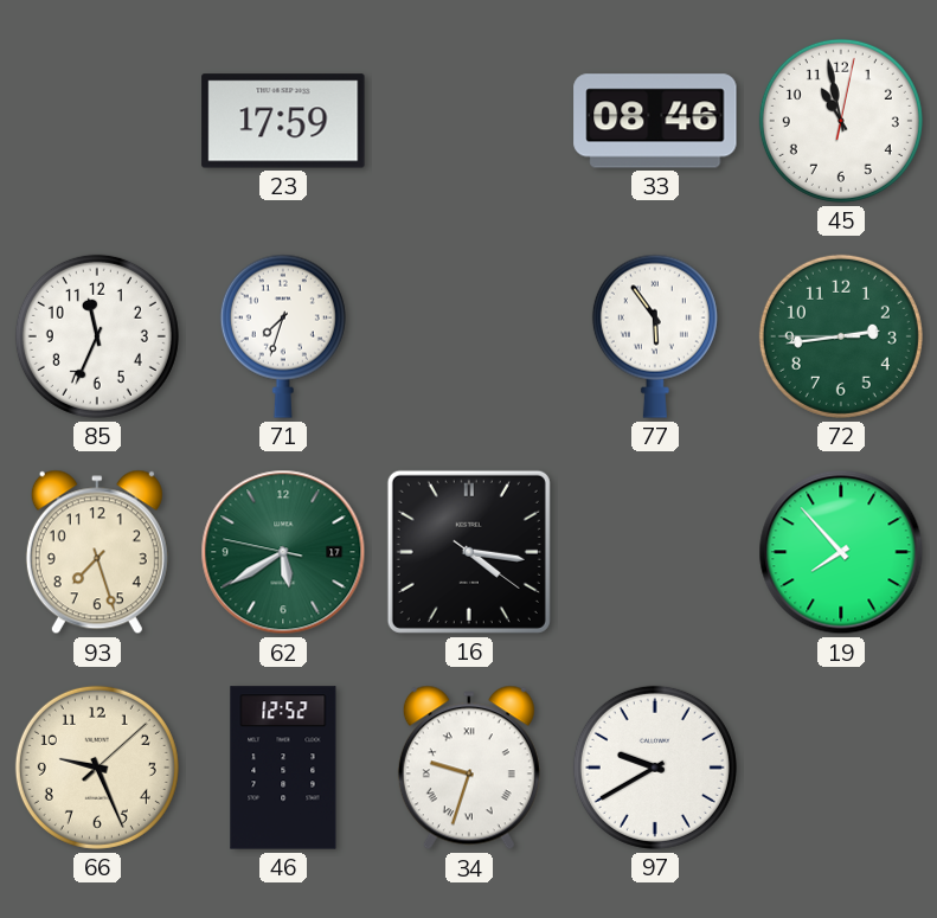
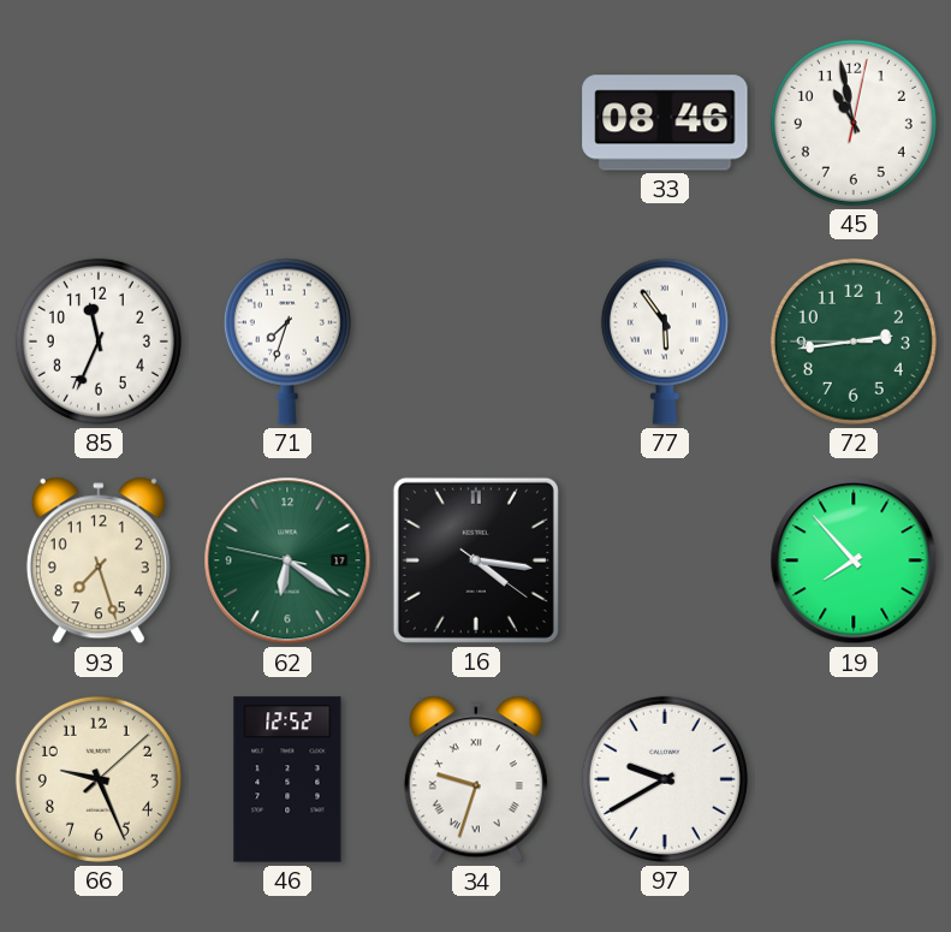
23: 17:59 -> none (283, 121)
62: 5:39 -> 6:20 (287, 560)
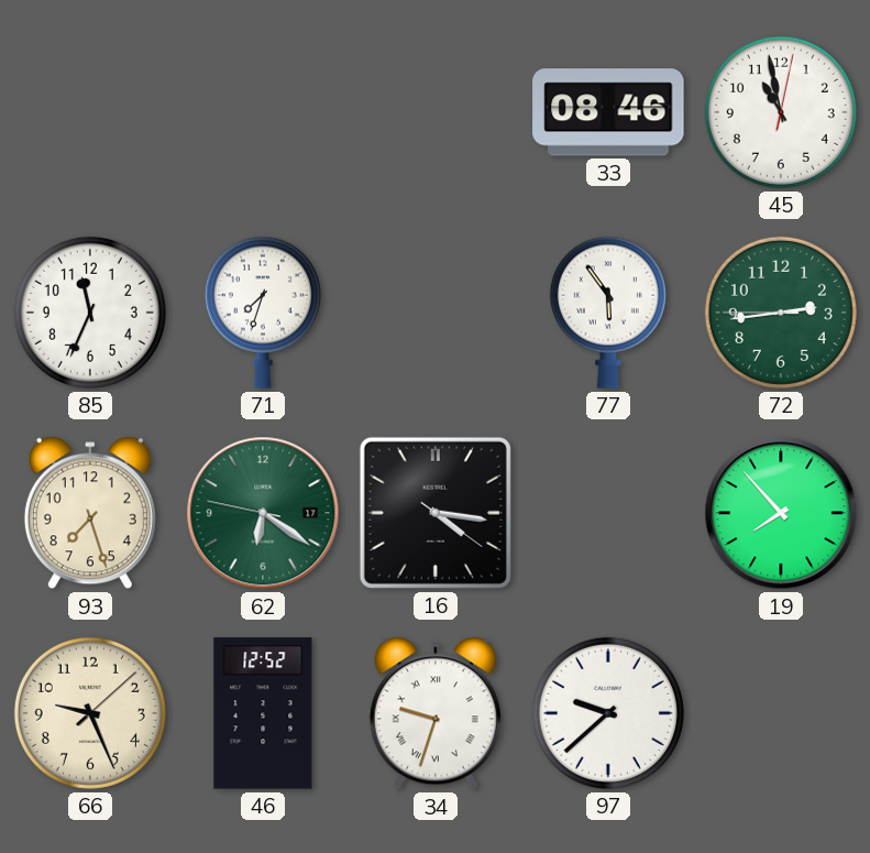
97: 9:40 -> 9:38 (608, 713)
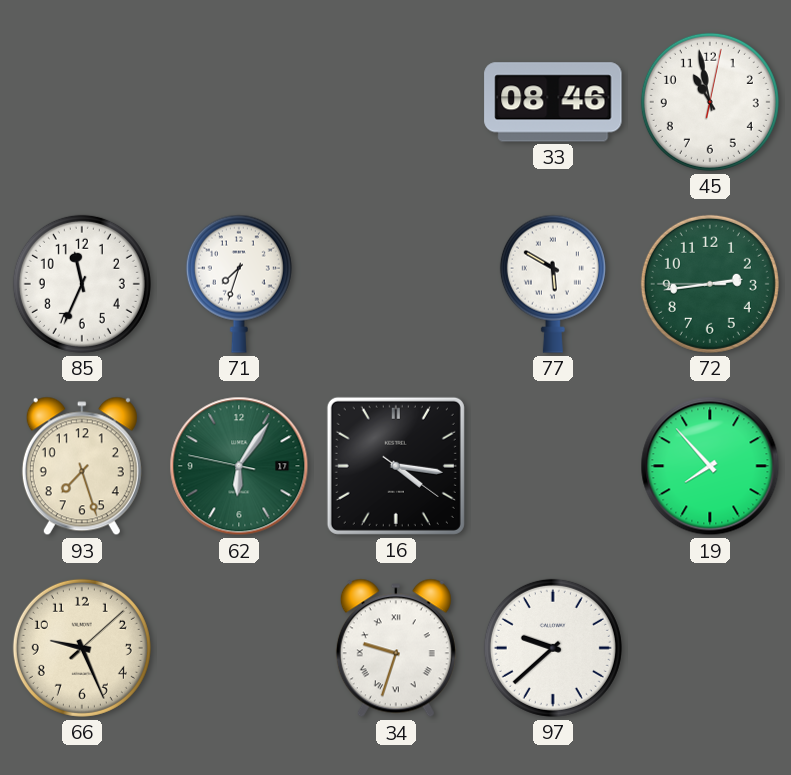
77: 5:54 -> 5:50 (553, 284)
62: 6:20 -> 6:05 (239, 466)
46: 12:52 -> none (263, 713)
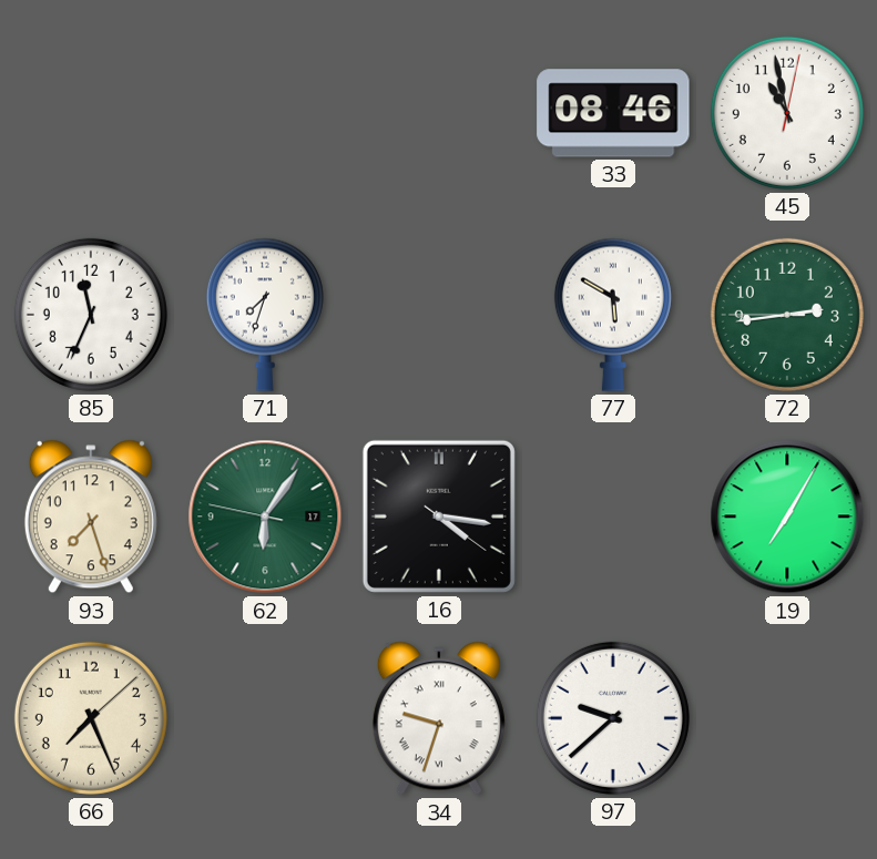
19: 7:53 -> 7:05 (787, 517)
66: 9:26 -> 7:26 (91, 718)
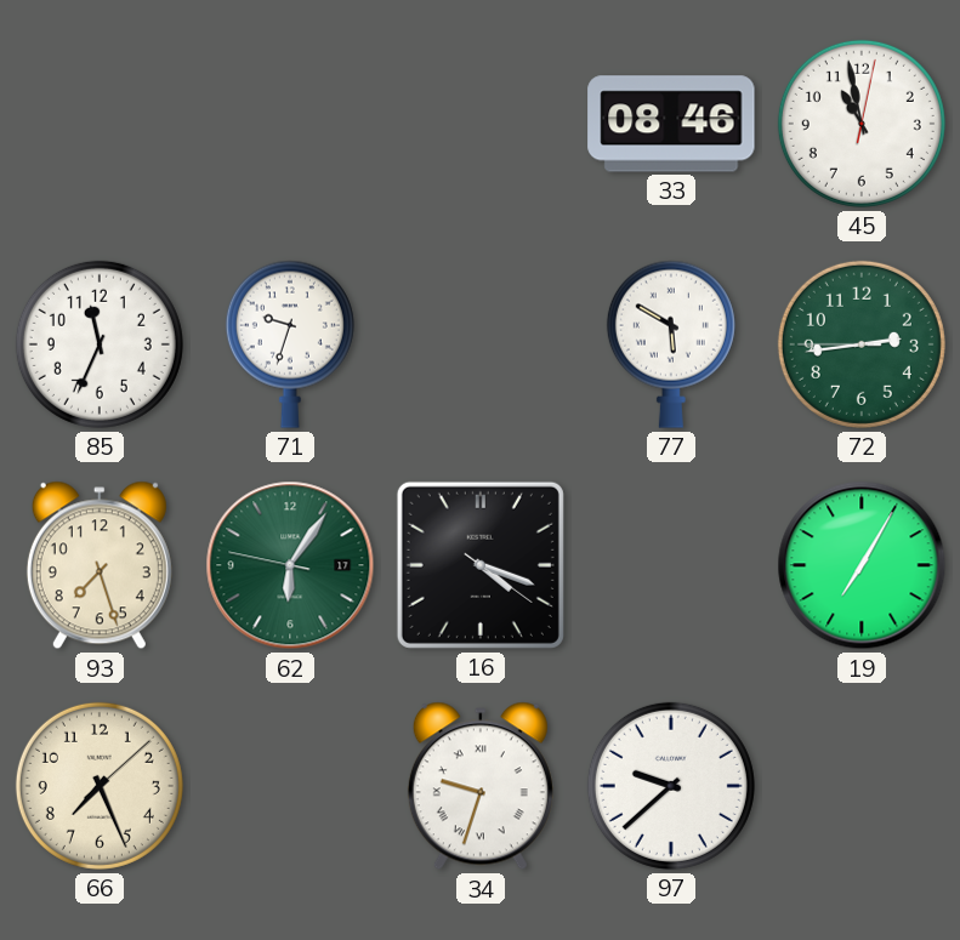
71: 7:33 -> 9:33 (290, 344)
16: 4:16 -> 4:18 (481, 565)
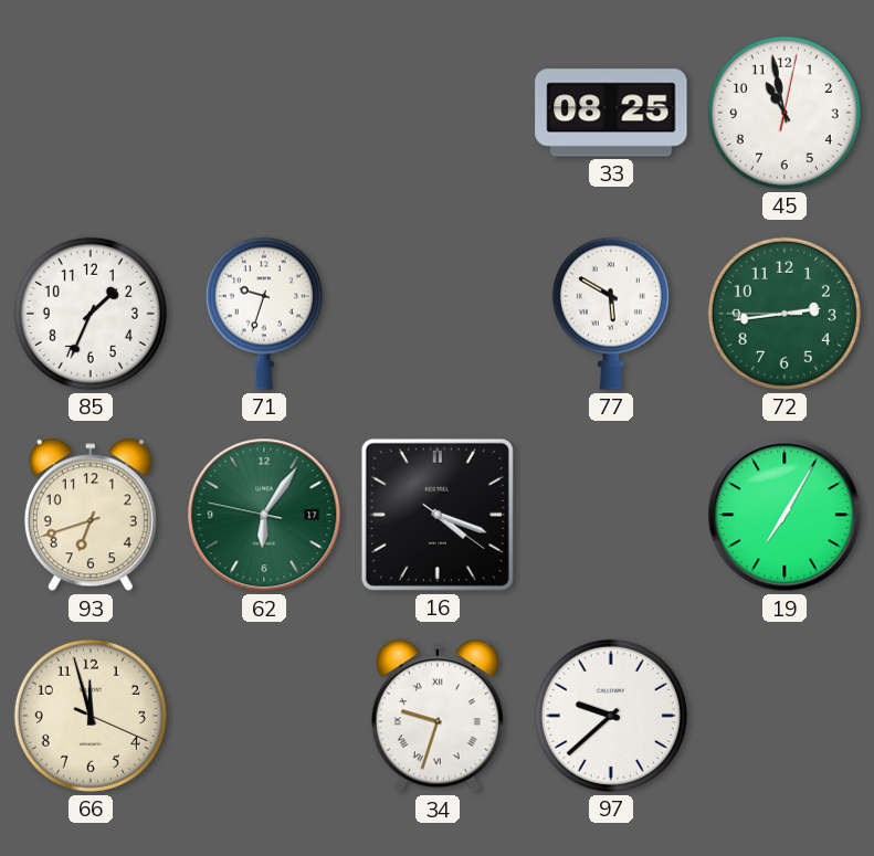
33: 08:46 -> 08:25 (611, 113)
85: 11:34 -> 1:34 (91, 314)
93: 7:27 -> 6:42 (91, 515)
66: 7:26 -> 11:57 (91, 716)
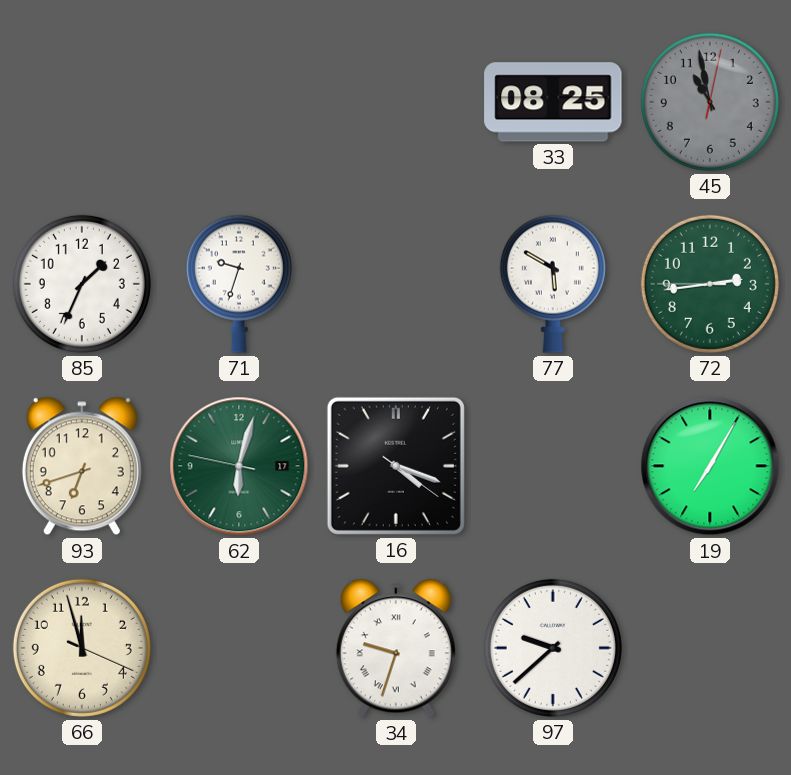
45 dial: white -> grey (710, 102)
62: 6:05 -> 6:02 (239, 466)
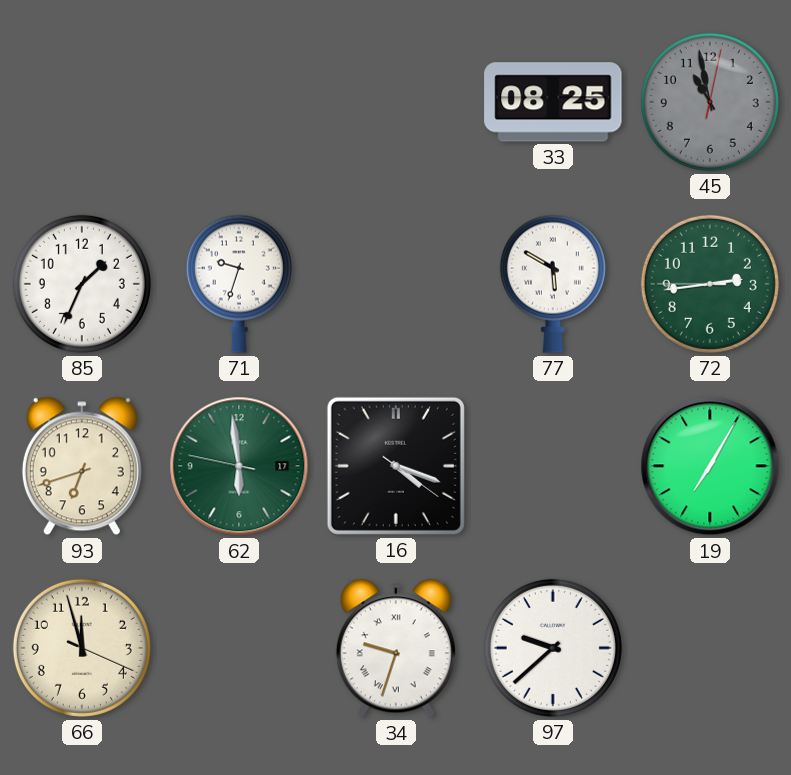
62: 6:02 -> 5:58 (239, 466)
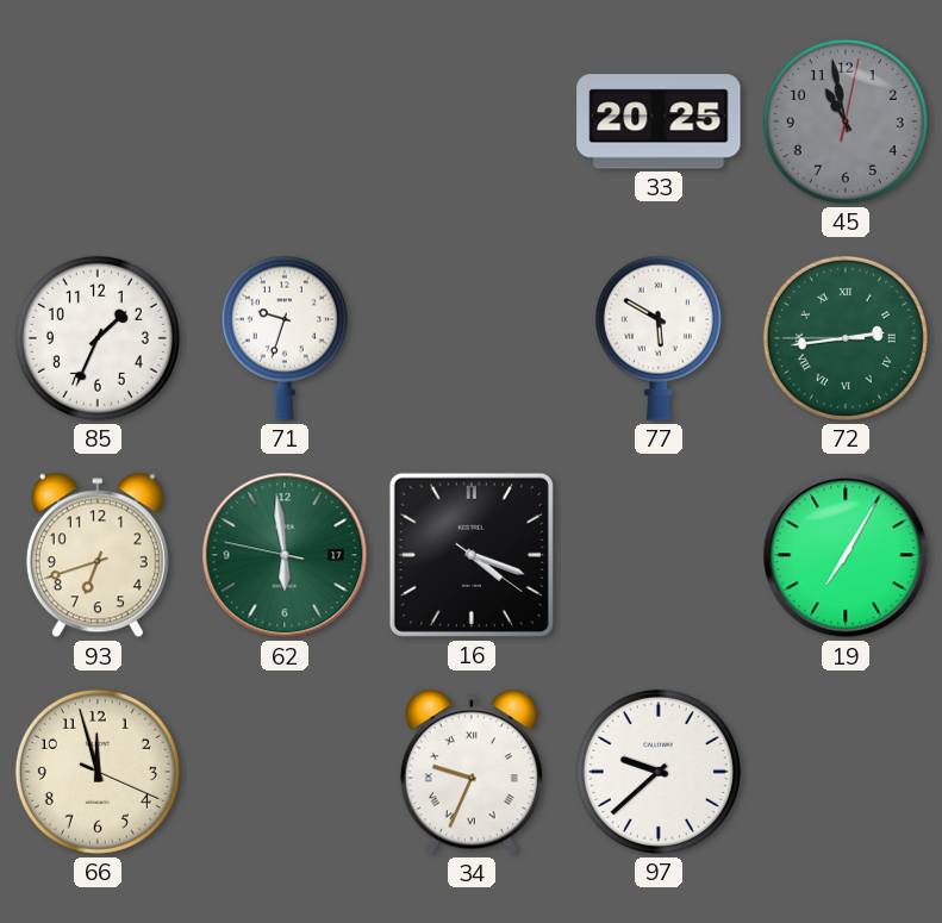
33: 08:25 -> 20:25 (659, 121)
72 numerals: Arabic -> Roman (846, 338)
34: 9:33 -> 9:34 (472, 772)
